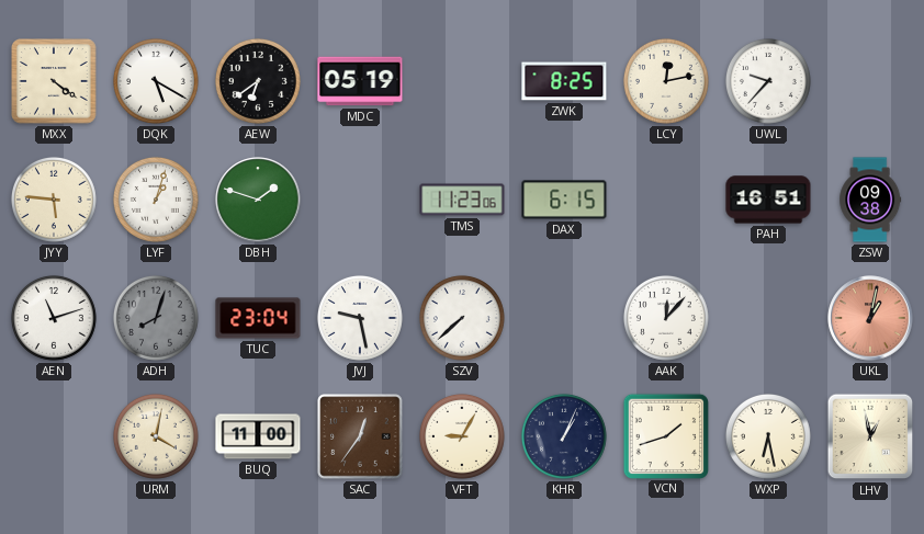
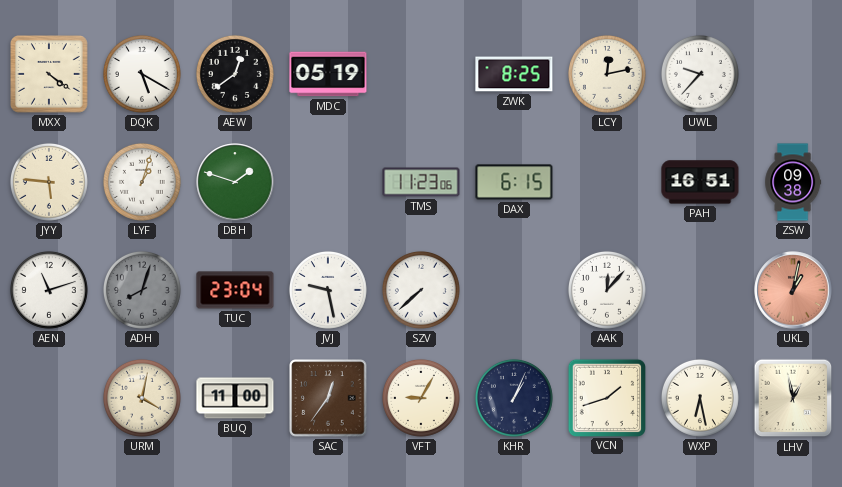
AEW: 6:39 -> 12:39 (235, 74)
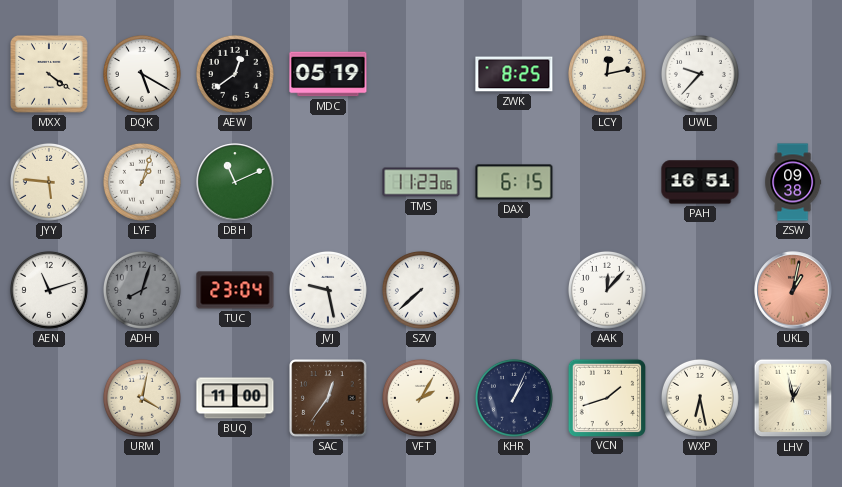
DBH: 1:48 -> 11:11 (235, 182)
VFT: 9:05 -> 2:05 (421, 398)
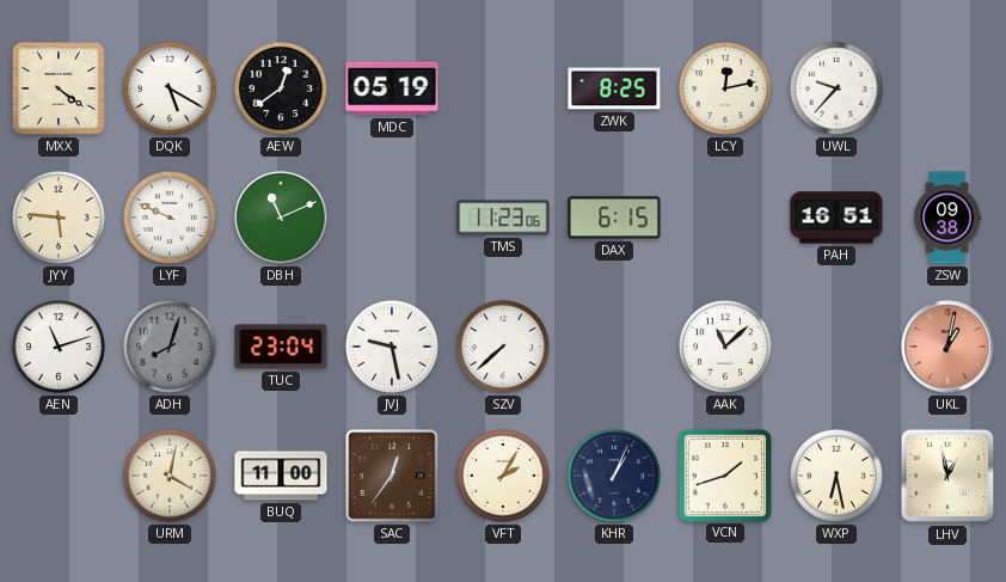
LYF: 1:03 -> 9:49 (170, 218)
AAK: 12:07 -> 11:08 (725, 347)
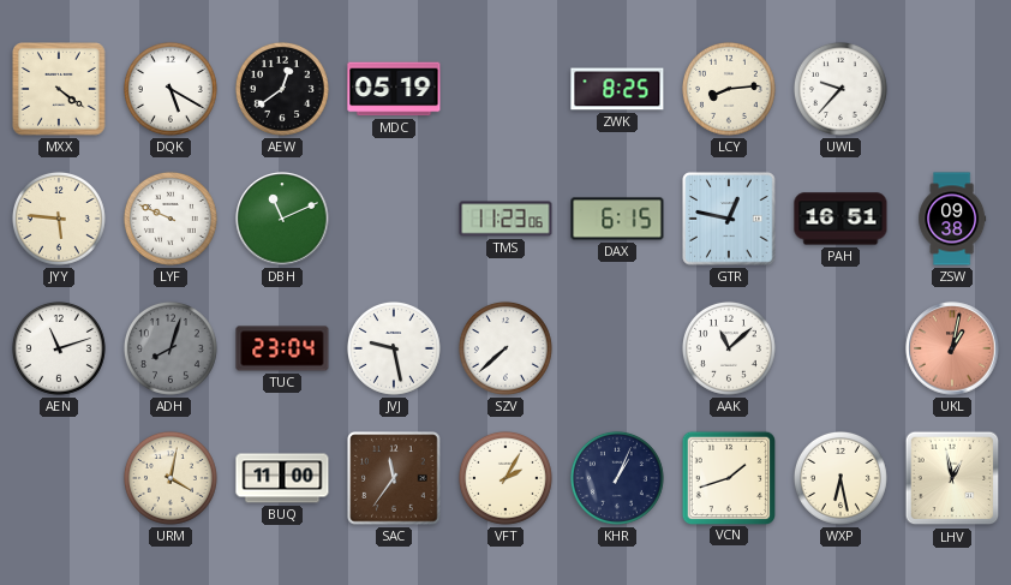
LCY: 12:13 -> 8:14 (729, 89)
GTR: none -> 12:47 (729, 219)
SAC: 12:36 -> 11:36 (394, 478)
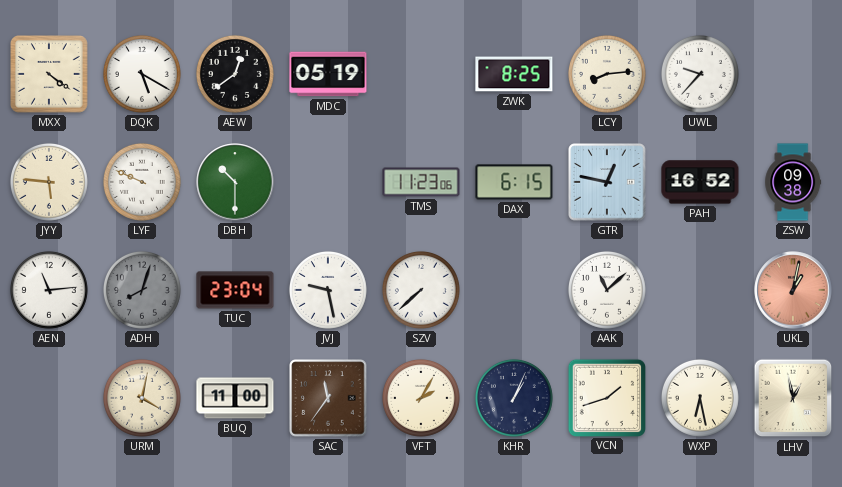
DBH: 11:11 -> 10:30 (235, 182)
PAH: 16:51 -> 16:52 (700, 182)
AEN: 11:12 -> 11:14 (49, 290)
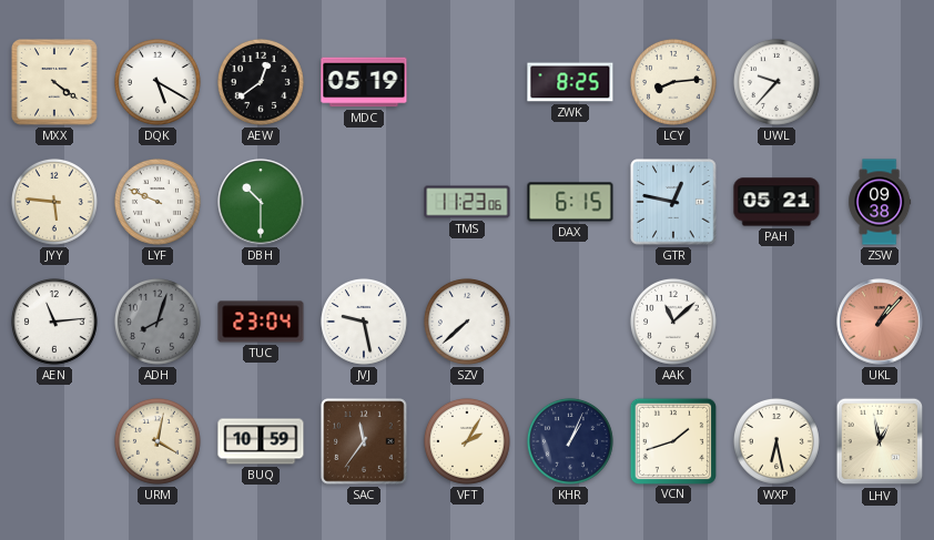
PAH: 16:52 -> 05:21 (776, 202)
UKL: 1:02 -> 1:07 (880, 322)
BUQ: 11:00 -> 10:59 (261, 441)
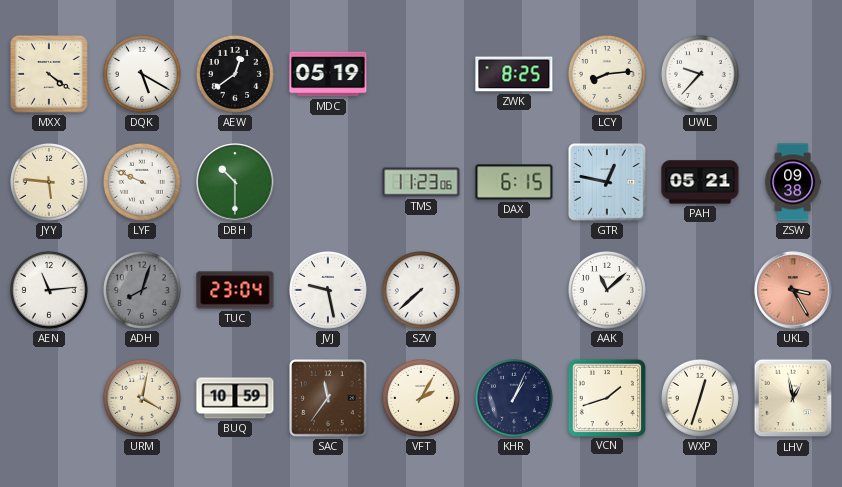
UKL: 1:07 -> 3:25 (793, 290)
WXP: 6:28 -> 12:33 (700, 398)
